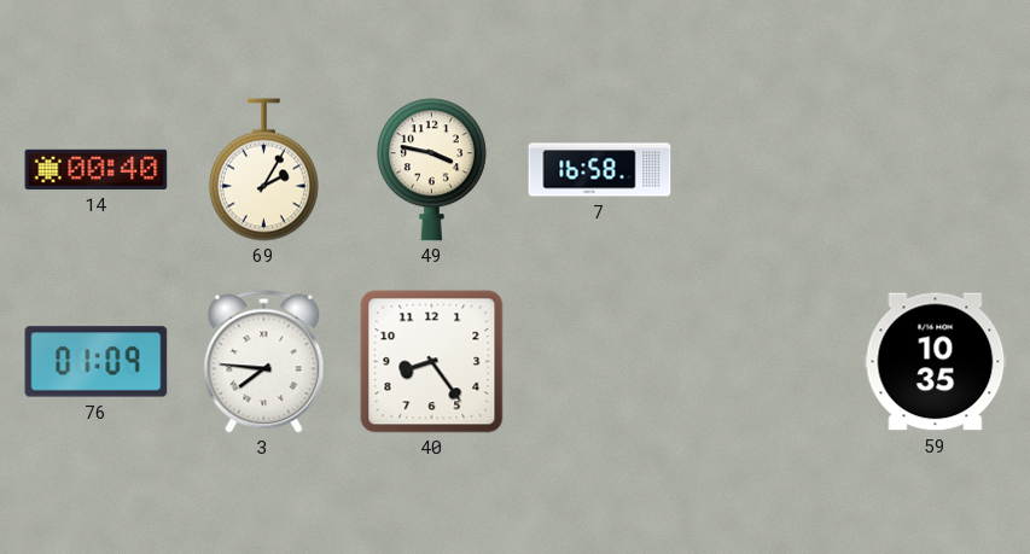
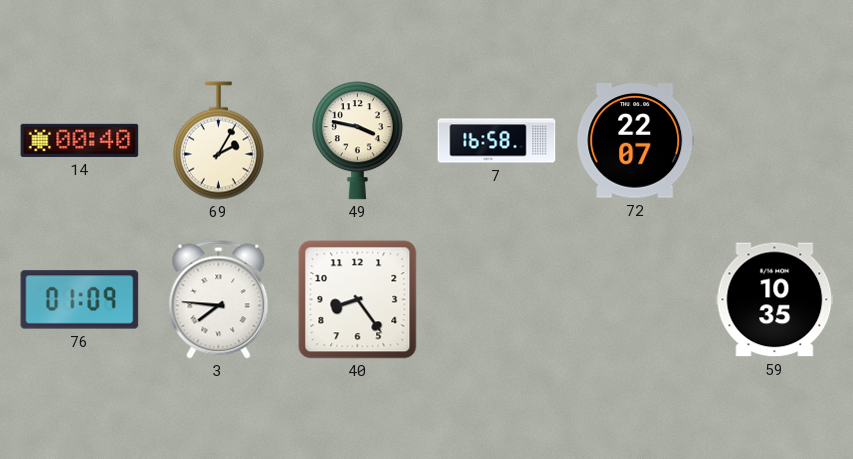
72: none -> 22:07 (636, 141)
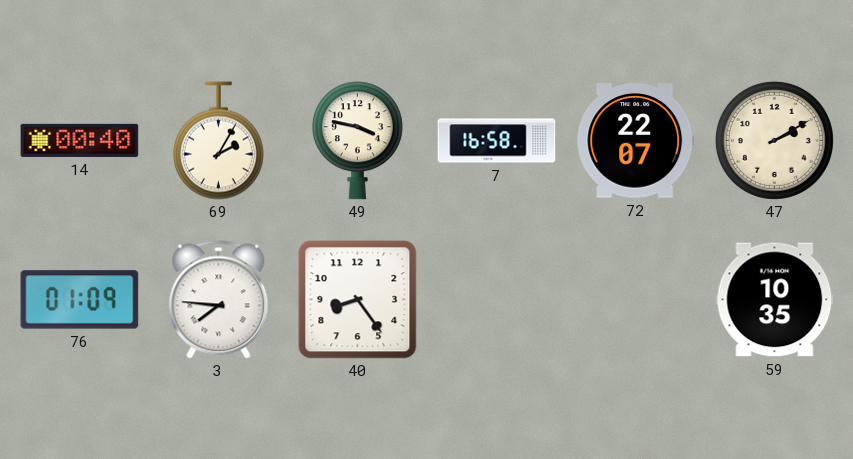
47: none -> 2:10 (774, 140)
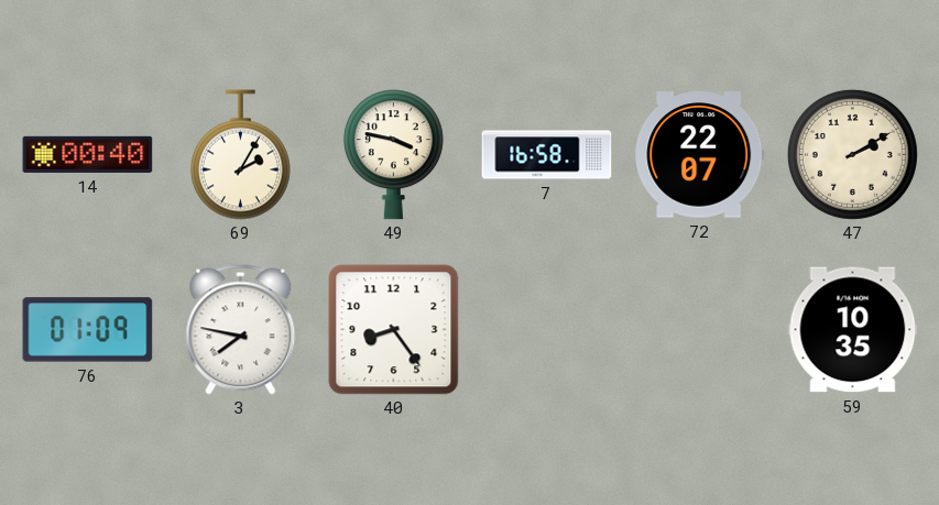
3: 7:46 -> 7:47 (241, 330)
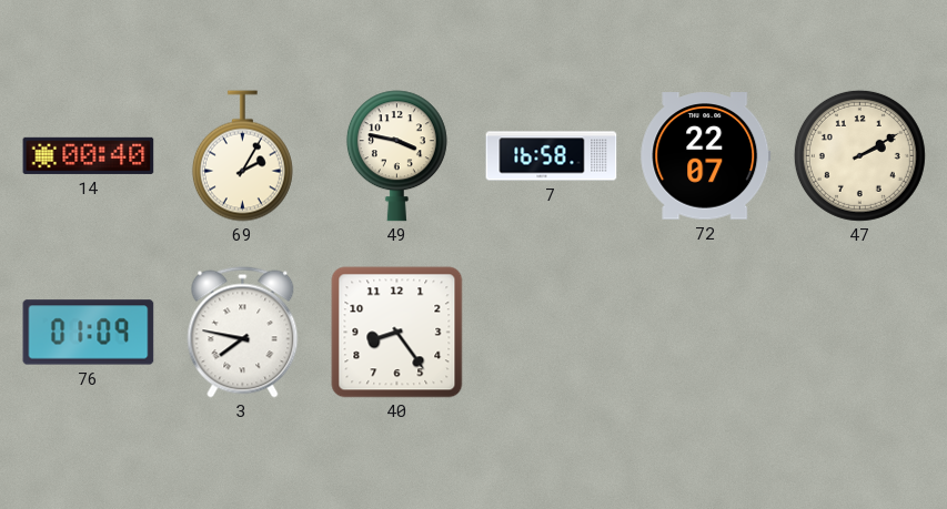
59: 10:35 -> none (853, 330)
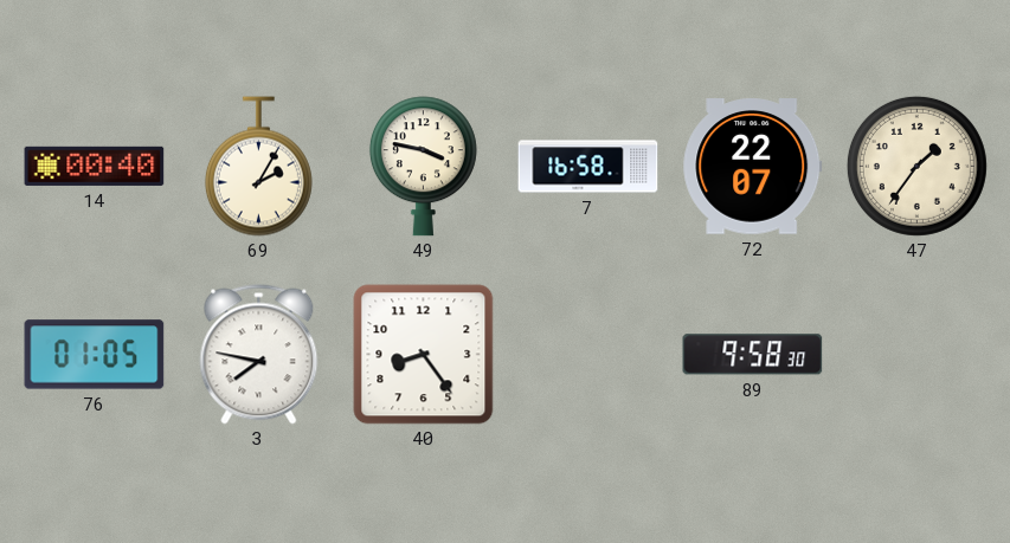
47: 2:10 -> 1:36 (916, 166)
76: 01:09 -> 01:05 (95, 355)
89: none -> 9:58 (753, 355)
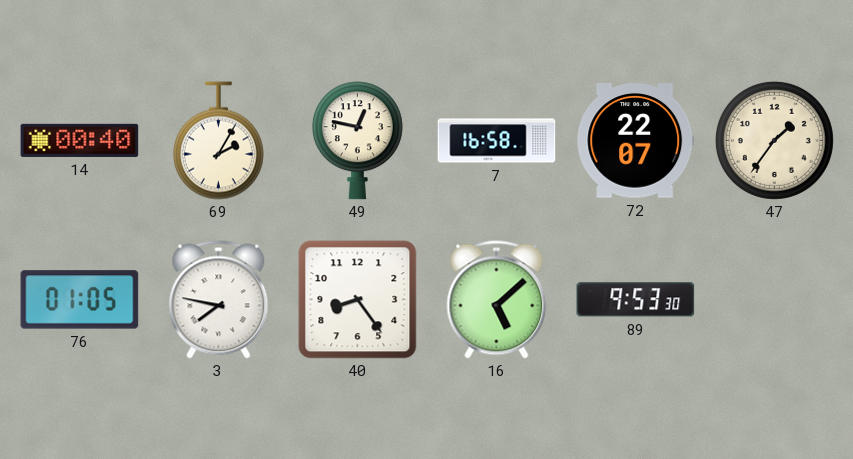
49: 3:47 -> 12:47 (357, 141)
16: none -> 5:08 (497, 300)
89: 9:58 -> 9:53 (636, 300)
